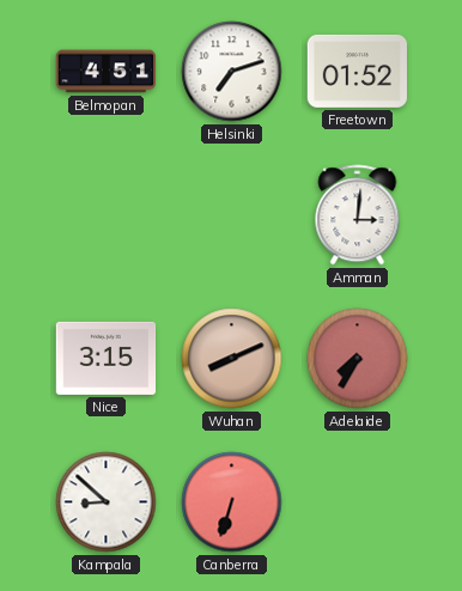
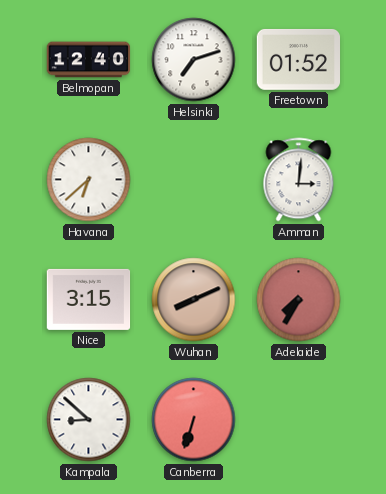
Belmopan: 4:51 -> 12:40 (89, 60)
Havana: none -> 6:38 (89, 180)
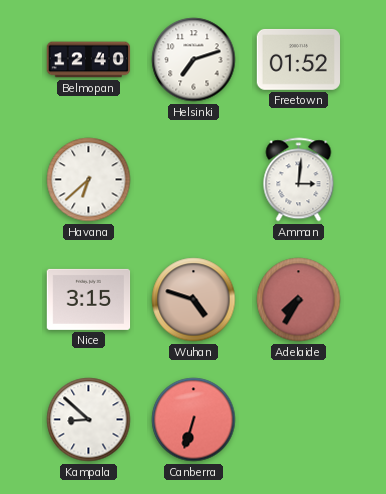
Wuhan: 8:11 -> 4:48 (194, 300)
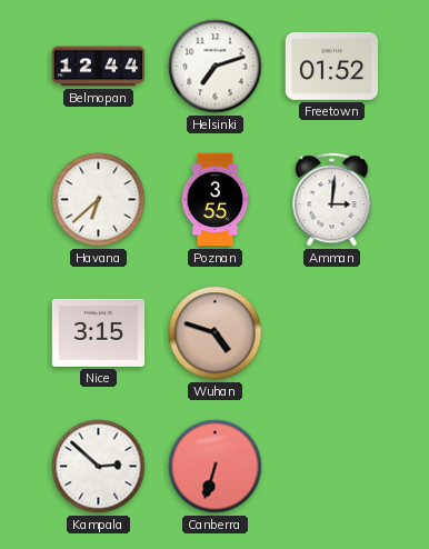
Belmopan: 12:40 -> 12:44 (99, 67)
Poznan: none -> 3:55 (216, 200)
Adelaide: 7:35 -> none (299, 300)
Kampala: 8:52 -> 2:52 (99, 467)
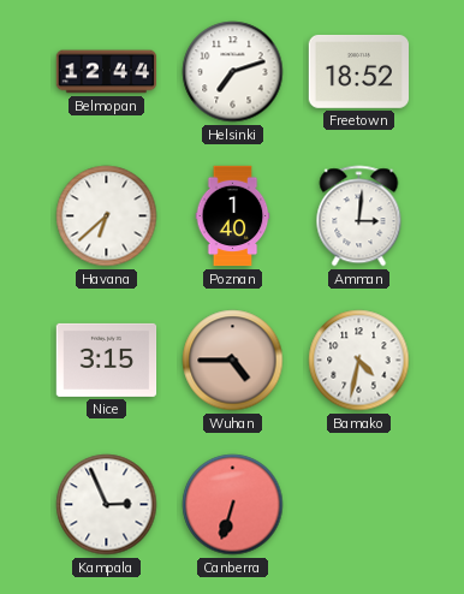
Freetown: 01:52 -> 18:52 (359, 71)
Poznan: 3:55 -> 1:40 (233, 216)
Wuhan: 4:48 -> 4:45 (233, 361)
Bamako: none -> 4:32 (359, 361)
Kampala: 2:52 -> 2:56 (107, 505)
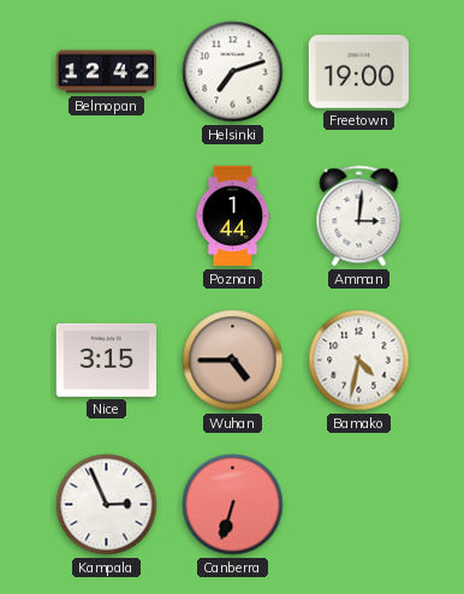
Belmopan: 12:44 -> 12:42 (107, 72)
Freetown: 18:52 -> 19:00 (359, 71)
Havana: 6:38 -> none (107, 216)
Poznan: 1:40 -> 1:44 (233, 216)
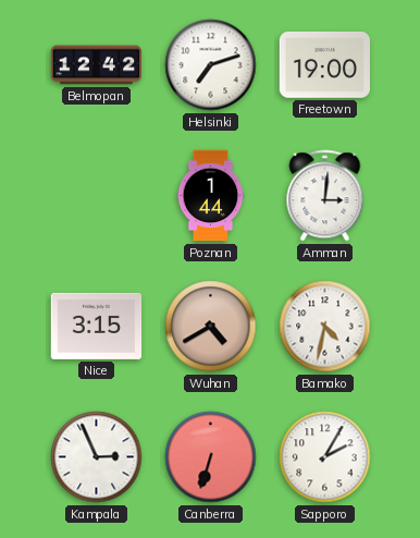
Wuhan: 4:45 -> 4:40 (211, 327)
Sapporo: none -> 2:05 (325, 457)
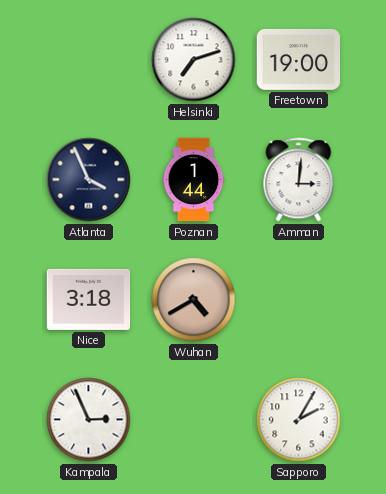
Belmopan: 12:42 -> none (97, 65)
Atlanta: none -> 3:56 (89, 180)
Nice: 3:15 -> 3:18 (89, 299)
Bamako: 4:32 -> none (325, 327)
Canberra: 6:33 -> none (211, 457)
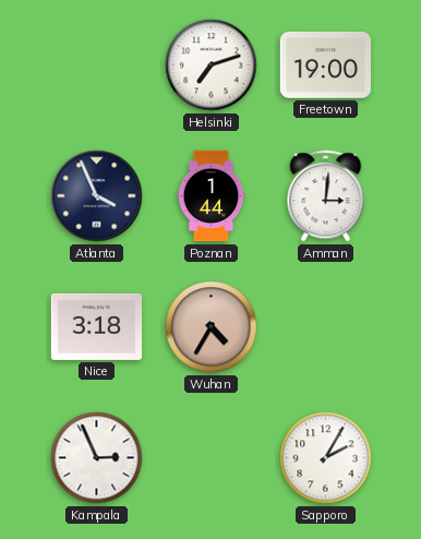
Wuhan: 4:40 -> 4:35 (212, 327)
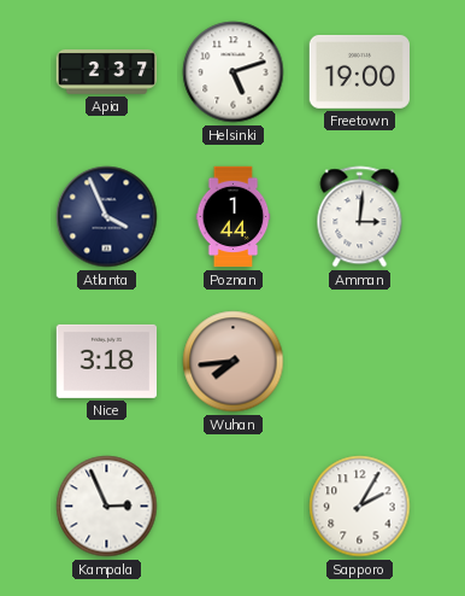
Apia: none -> 2:37 (107, 71)
Helsinki: 7:12 -> 5:12 (234, 72)
Wuhan: 4:35 -> 7:44 (234, 362)
